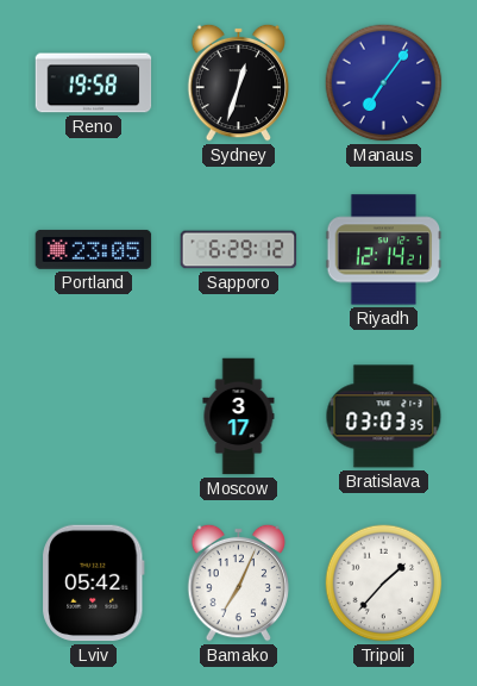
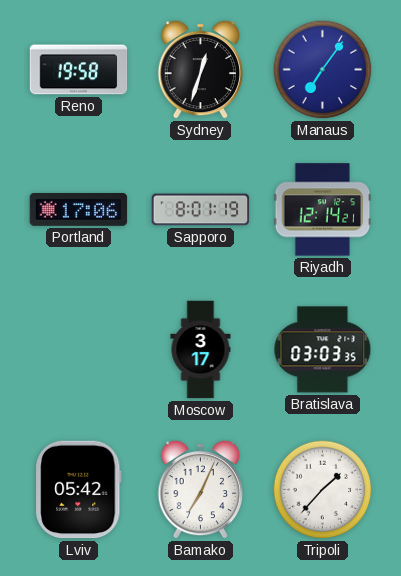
Portland: 23:05 -> 17:06 (79, 209)
Sapporo: 6:29 -> 8:01 (201, 210)
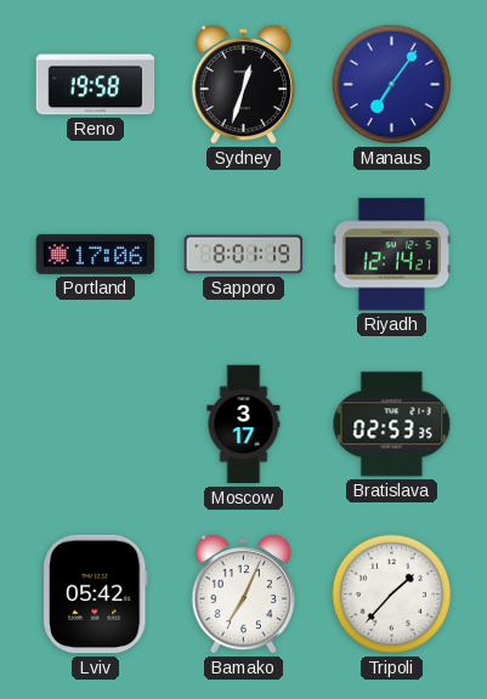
Bratislava: 03:03 -> 02:53 (392, 425)
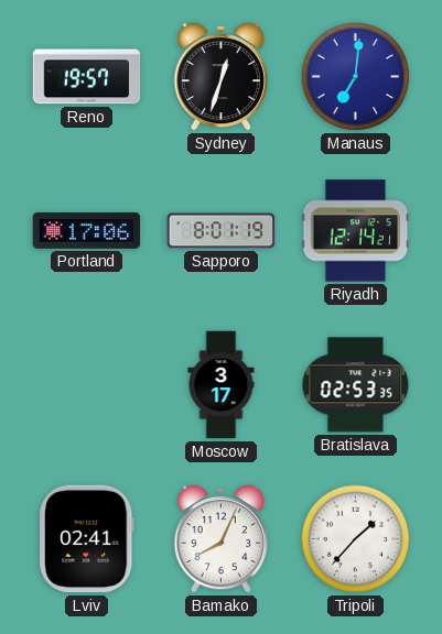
Reno: 19:58 -> 19:57 (87, 77)
Manaus: 7:06 -> 7:01 (356, 77)
Lviv: 05:42 -> 02:41 (87, 539)
Bamako: 7:04 -> 8:04 (222, 538)
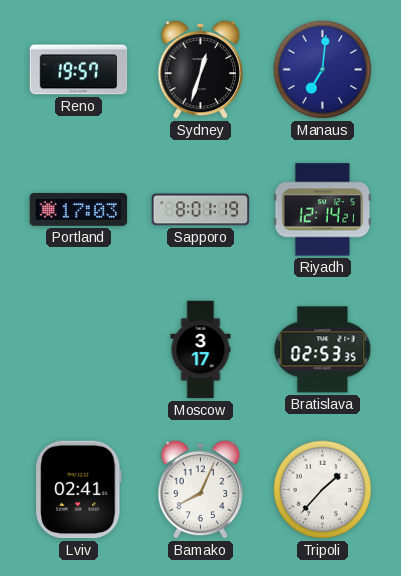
Portland: 17:06 -> 17:03 (79, 209)
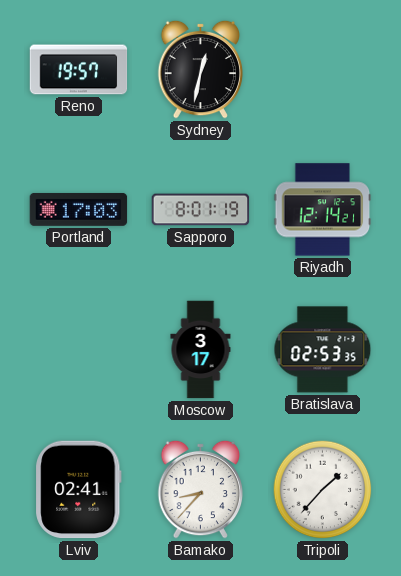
Sydney: 12:33 -> 12:32 (201, 69)
Manaus: 7:01 -> none (323, 70)
Bamako: 8:04 -> 8:37 (201, 489)
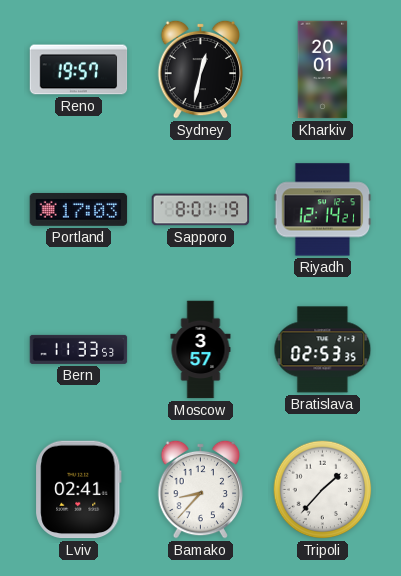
Kharkiv: none -> 20:01 (323, 70)
Bern: none -> 11:33 (79, 349)
Moscow: 3:17 -> 3:57 (201, 350)
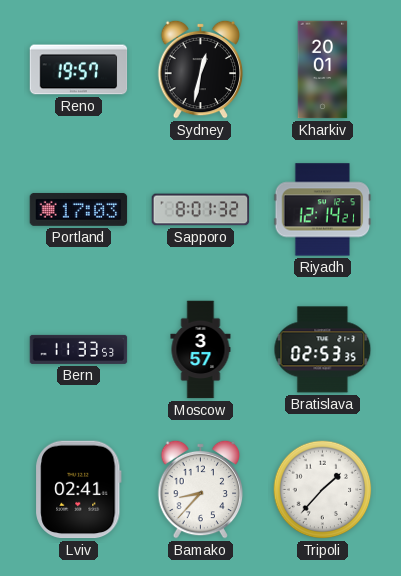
Sapporo: 8:01:19 -> 8:01:32 (201, 210)
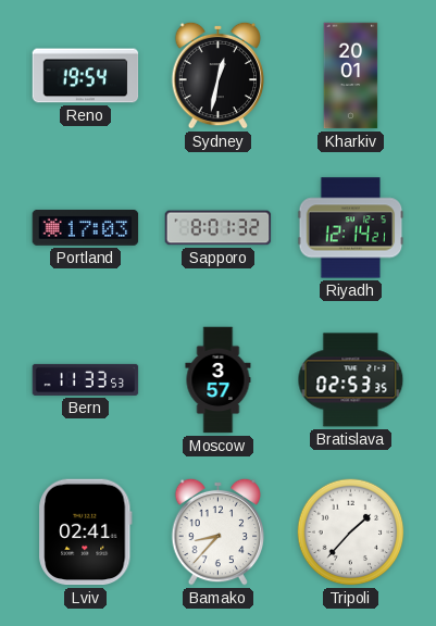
Reno: 19:57 -> 19:54 (86, 76)
